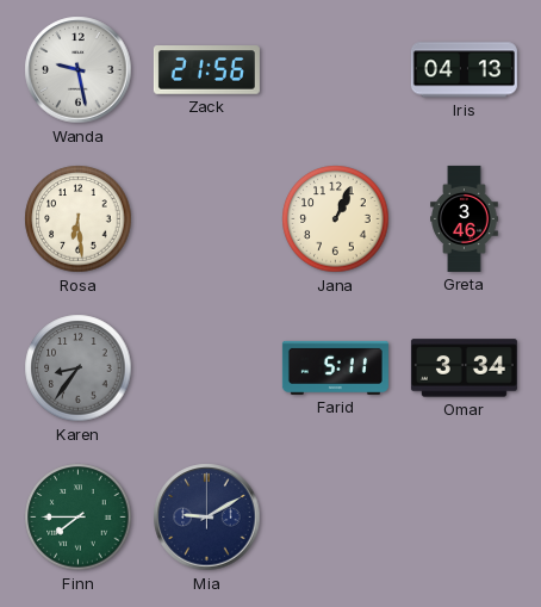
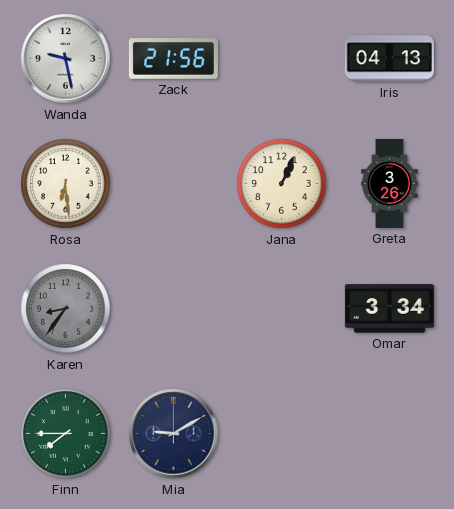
Greta: 3:46 -> 3:26 (390, 183)
Farid: 5:11 -> none (335, 367)
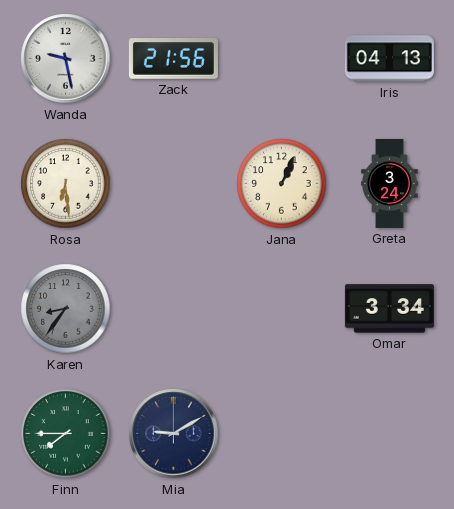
Greta: 3:26 -> 3:24 (390, 183)
